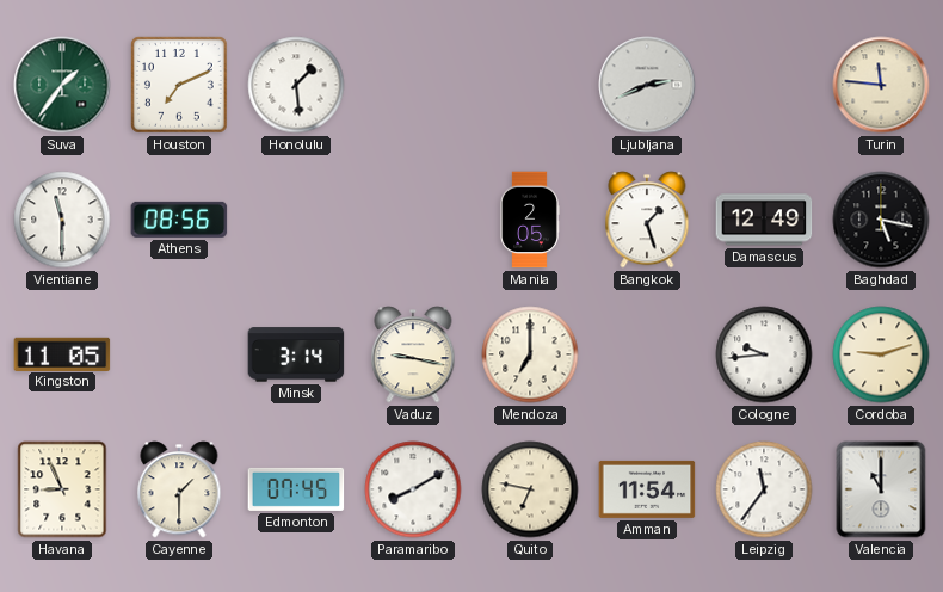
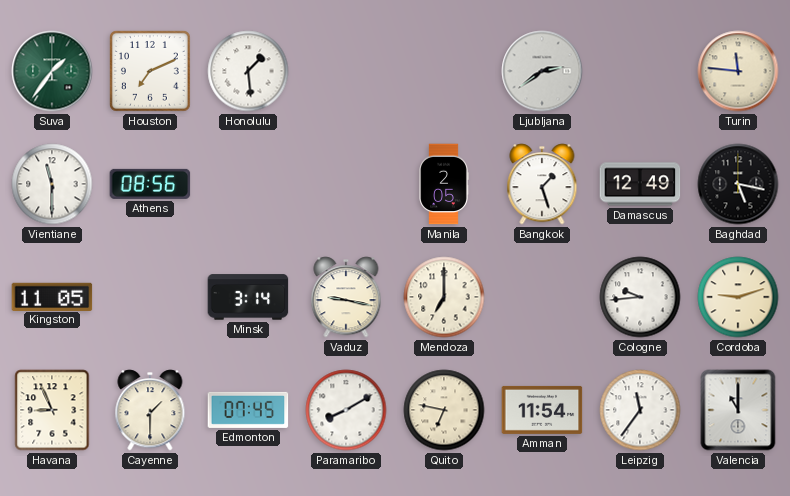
Ljubljana: 2:41 -> 2:39 (542, 71)
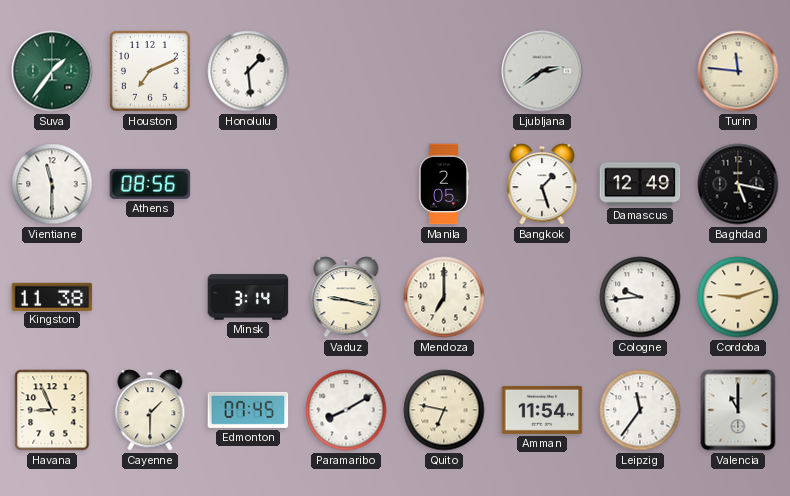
Kingston: 11:05 -> 11:38 (52, 296)
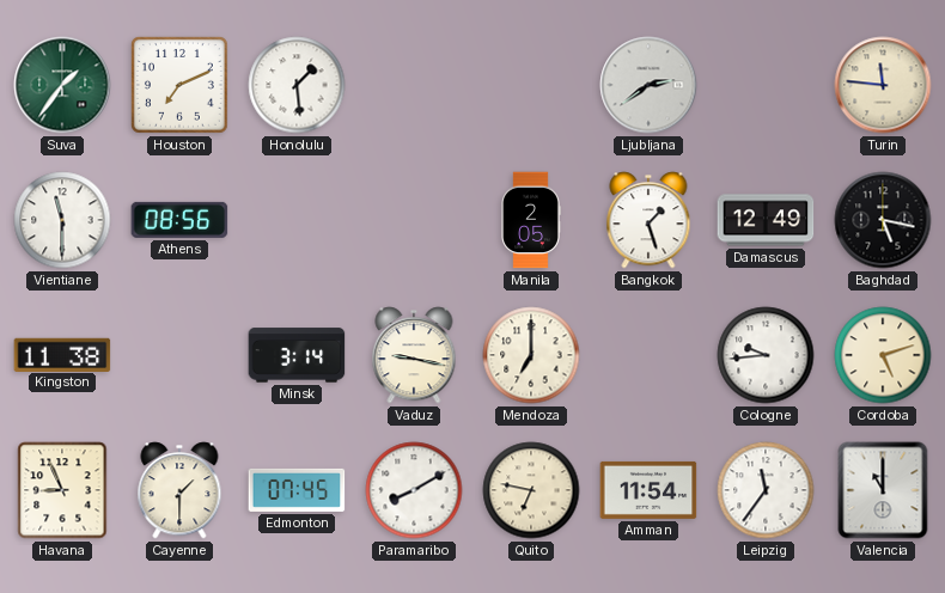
Cordoba: 9:12 -> 5:12 (883, 355)
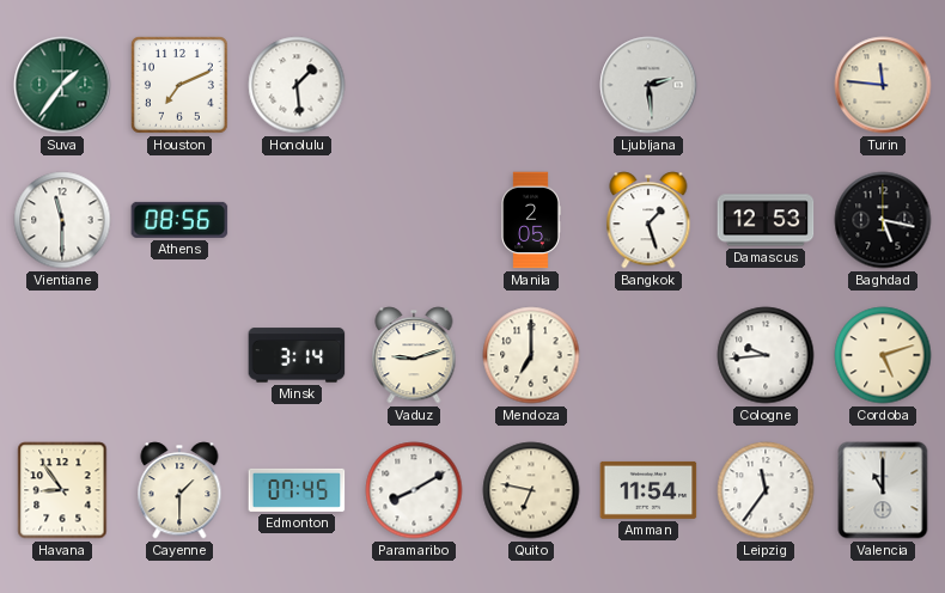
Ljubljana: 2:39 -> 2:29 (648, 85)
Damascus: 12:49 -> 12:53 (766, 220)
Kingston: 11:38 -> none (62, 354)
Vaduz: 9:17 -> 9:12 (414, 355)
Havana: 8:56 -> 8:54 (62, 490)
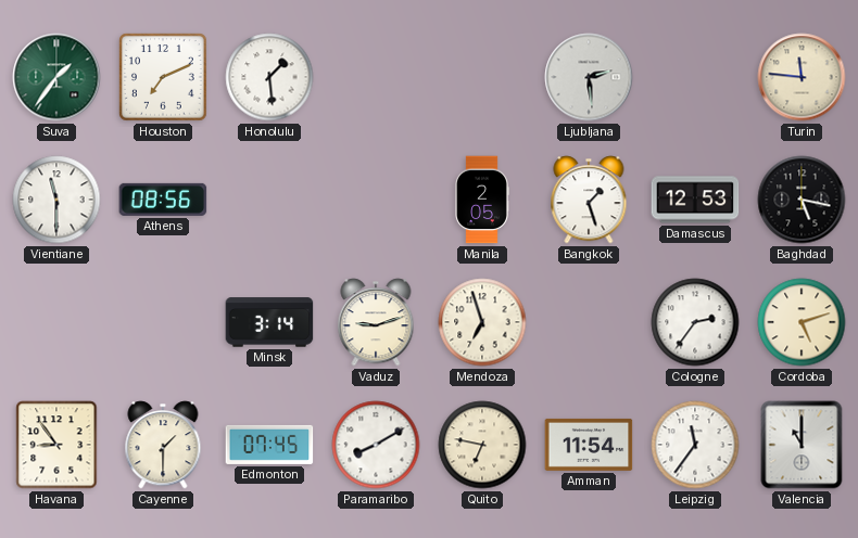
Mendoza: 7:00 -> 6:57 (482, 322)
Cologne: 9:44 -> 2:36 (695, 322)
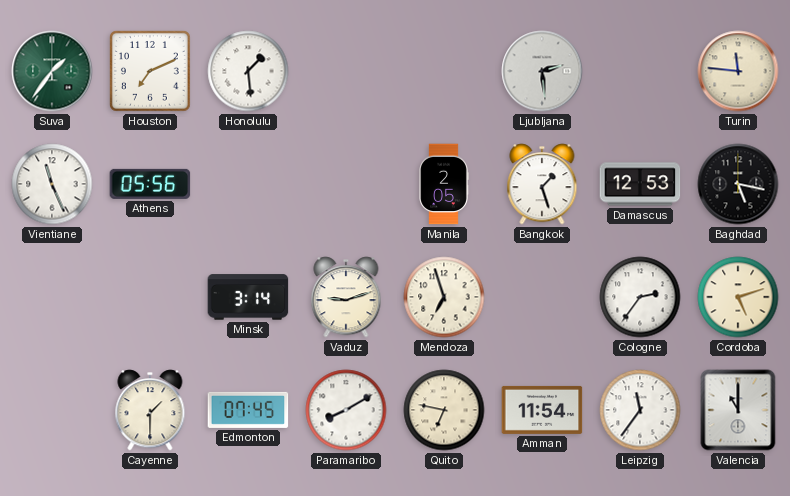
Vientiane: 11:30 -> 11:26 (52, 184)
Athens: 08:56 -> 05:56 (150, 184)
Havana: 8:54 -> none (56, 445)
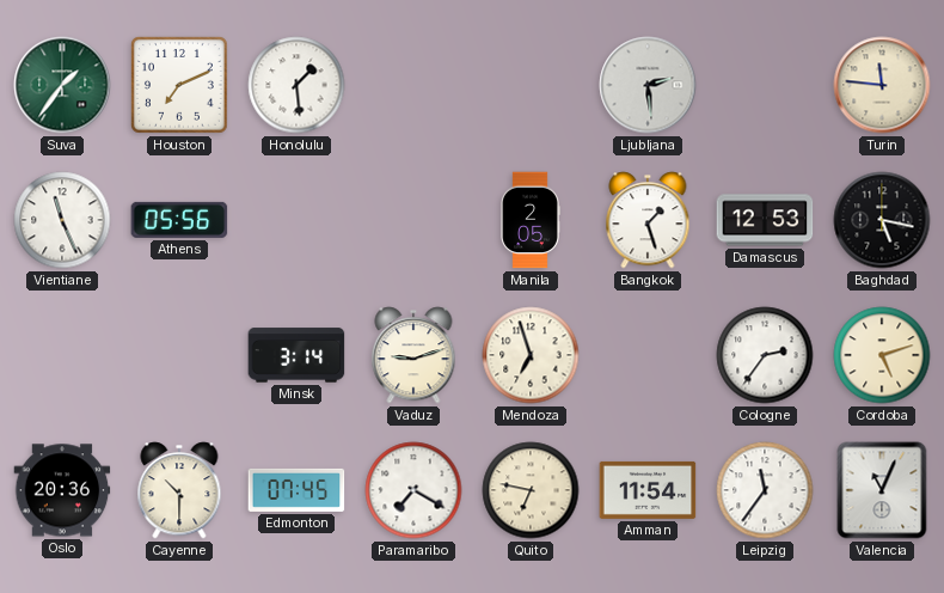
Oslo: none -> 20:36 (62, 490)
Cayenne: 1:30 -> 10:30 (179, 490)
Paramaribo: 8:10 -> 7:20 (413, 490)
Valencia: 11:00 -> 11:04 (882, 490)
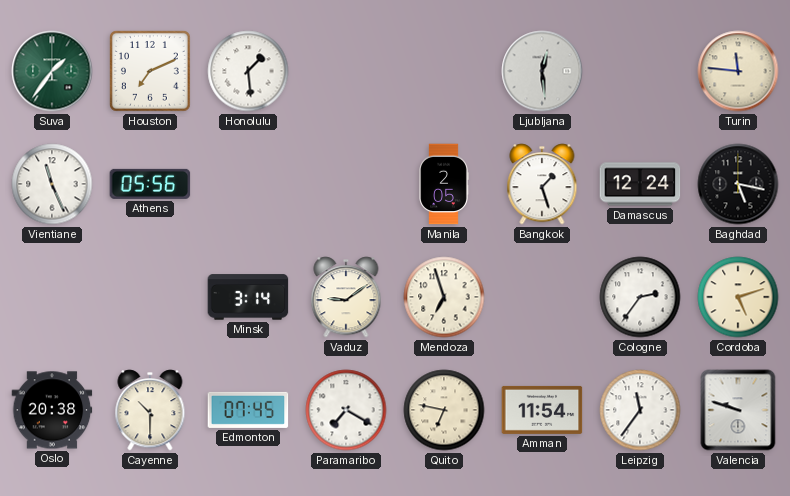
Ljubljana: 2:29 -> 12:29 (542, 71)
Damascus: 12:53 -> 12:24 (640, 184)
Vaduz: 9:12 -> 9:09 (346, 297)
Oslo: 20:36 -> 20:38 (52, 410)
Valencia: 11:04 -> 9:48 (738, 410)
